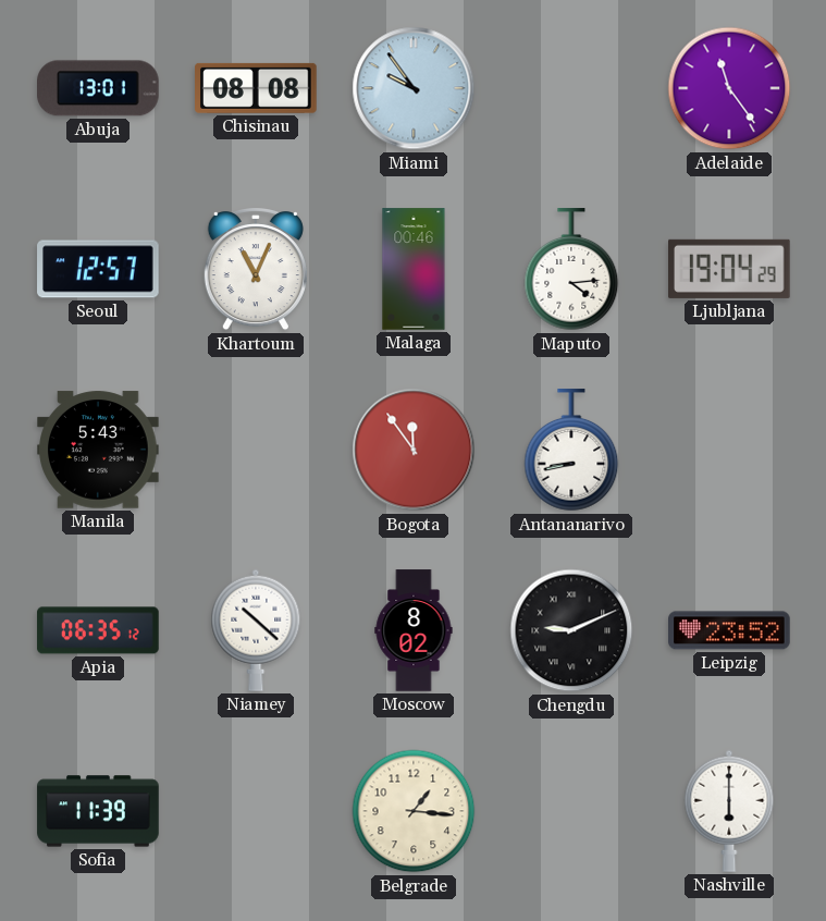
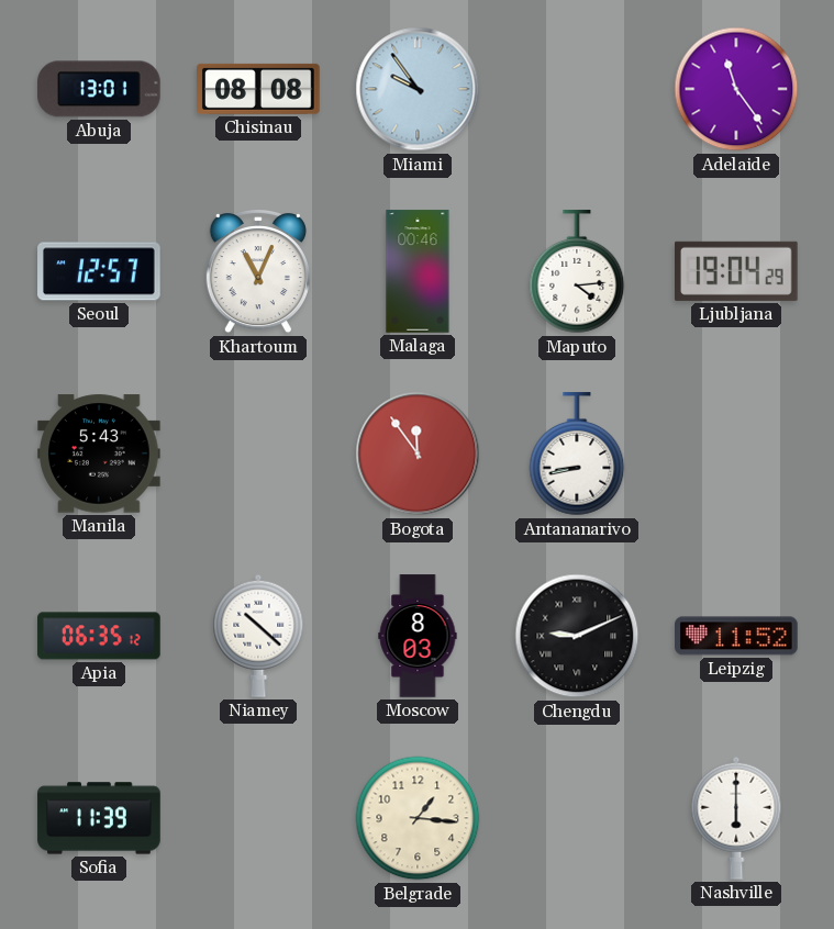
Moscow: 8:02 -> 8:03 (418, 636)
Leipzig: 23:52 -> 11:52 (736, 636)
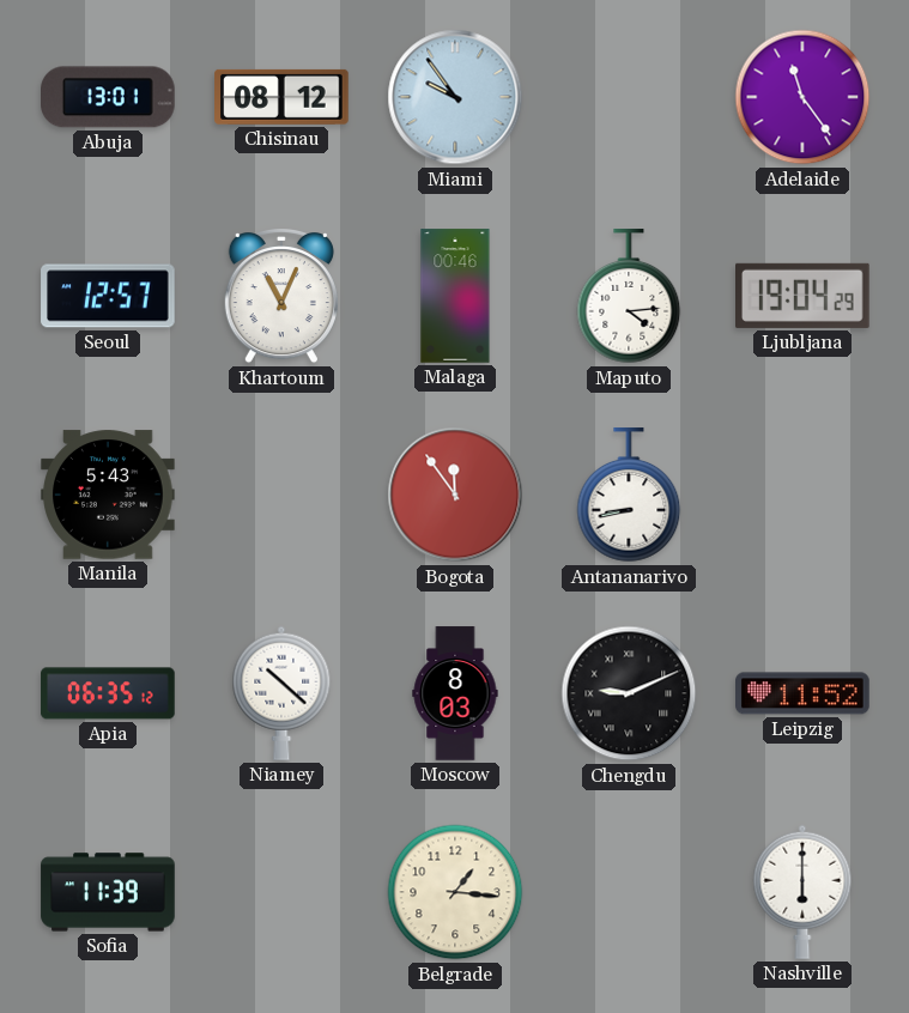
Chisinau: 08:08 -> 08:12 (281, 97)
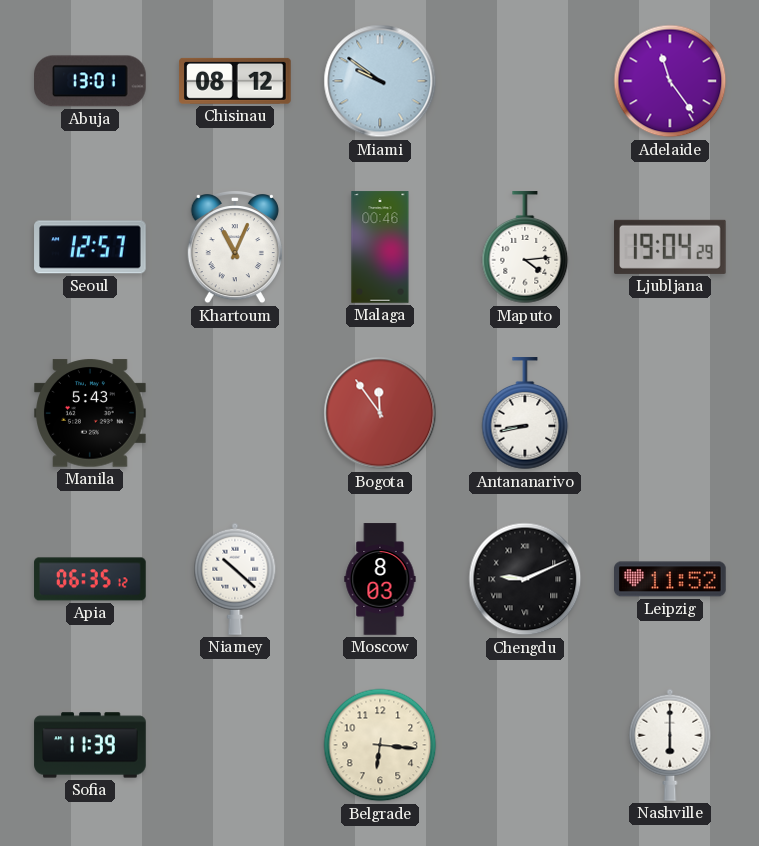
Miami: 9:54 -> 9:51 (380, 81)
Belgrade: 1:16 -> 6:16 (380, 745)
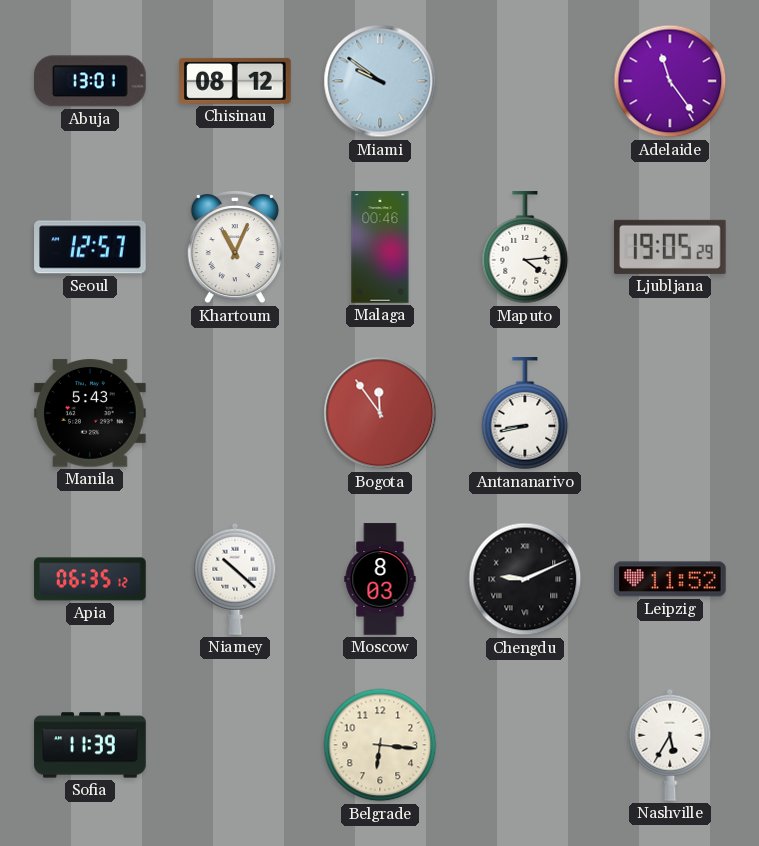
Ljubljana: 19:04 -> 19:05 (671, 247)
Nashville: 6:00 -> 5:35 (670, 745)
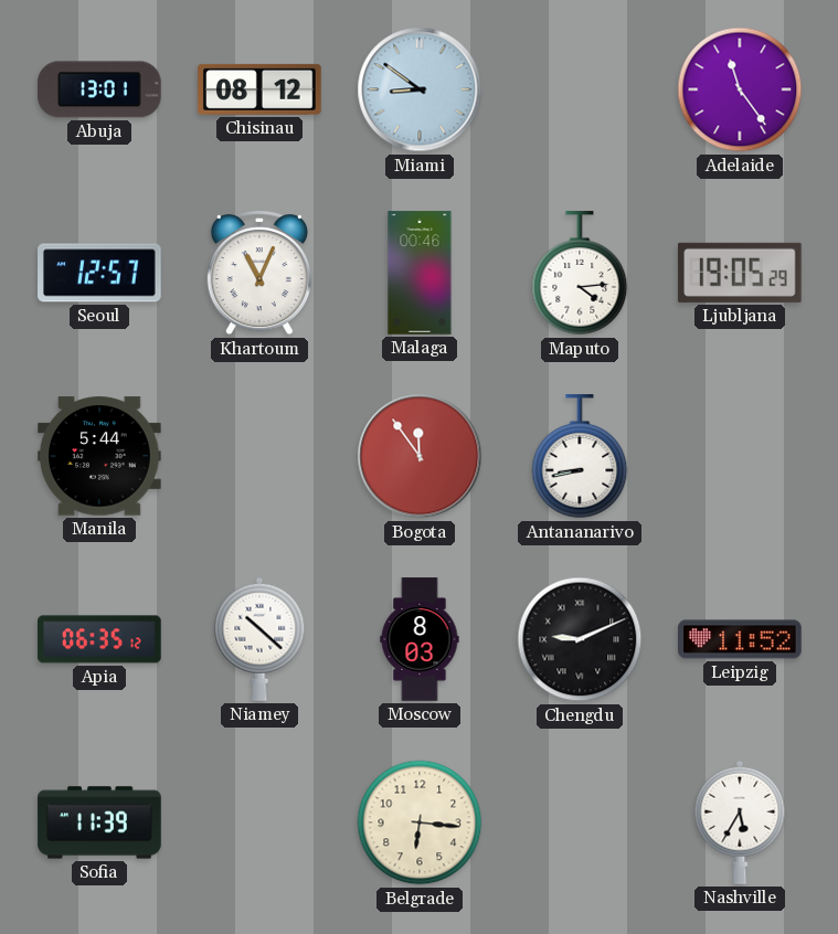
Miami: 9:51 -> 8:51 (420, 89)
Manila: 5:43 -> 5:44 (99, 456)
